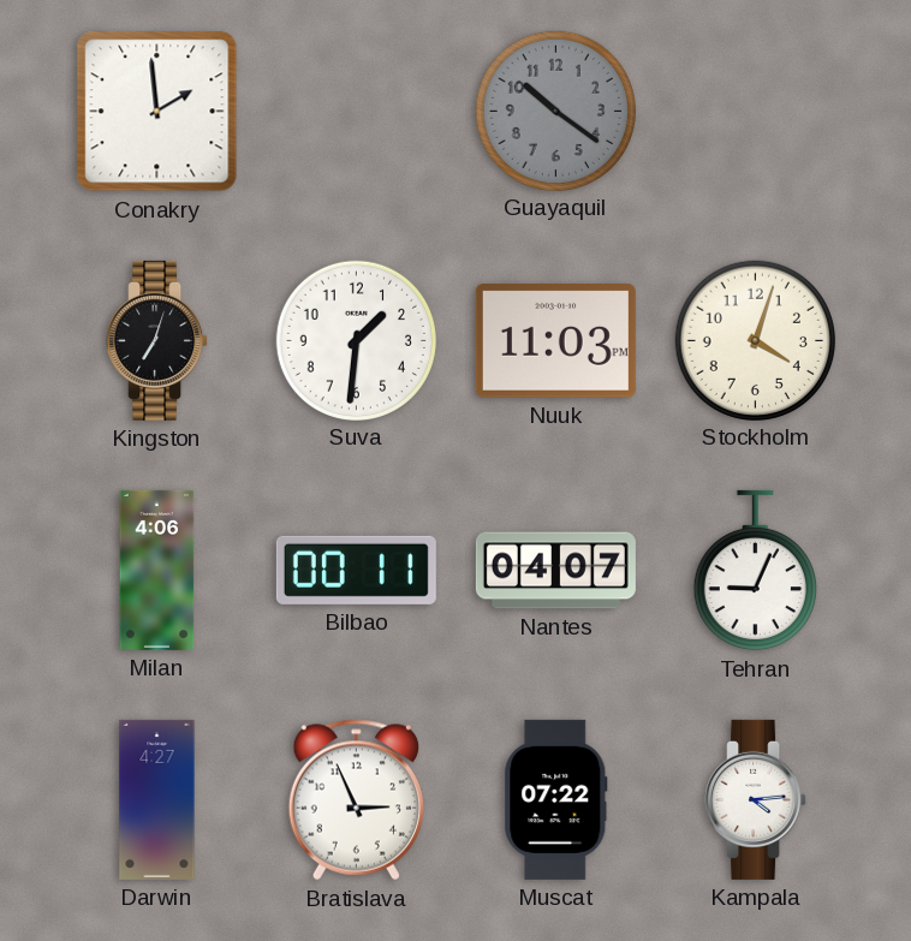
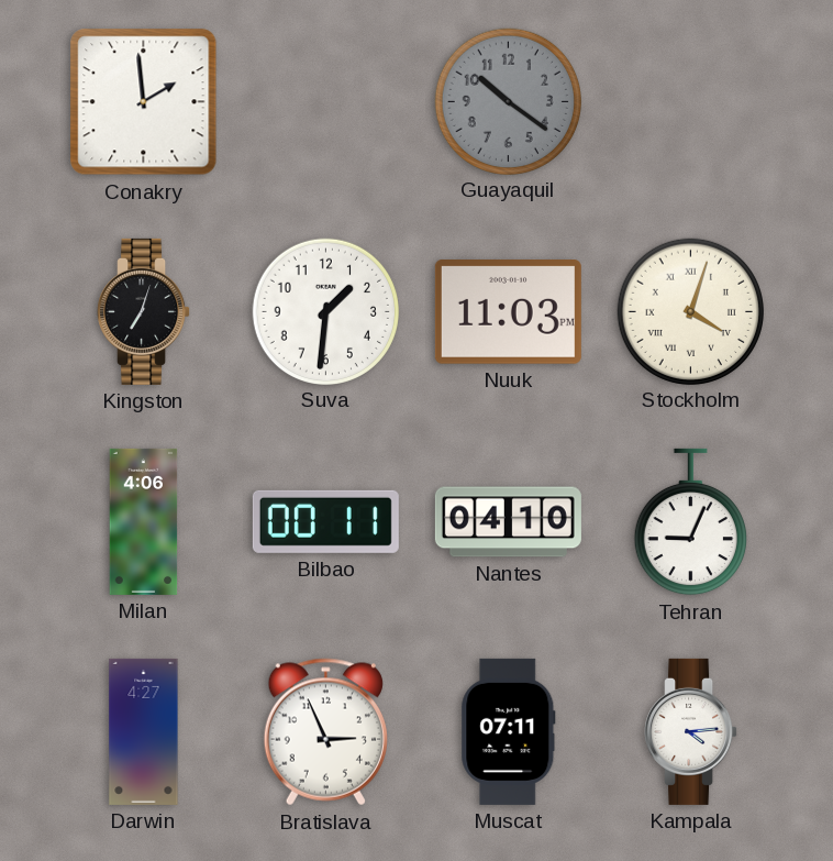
Stockholm numerals: Arabic -> Roman (690, 311)
Nantes: 04:07 -> 04:10 (508, 522)
Muscat: 07:22 -> 07:11 (509, 731)
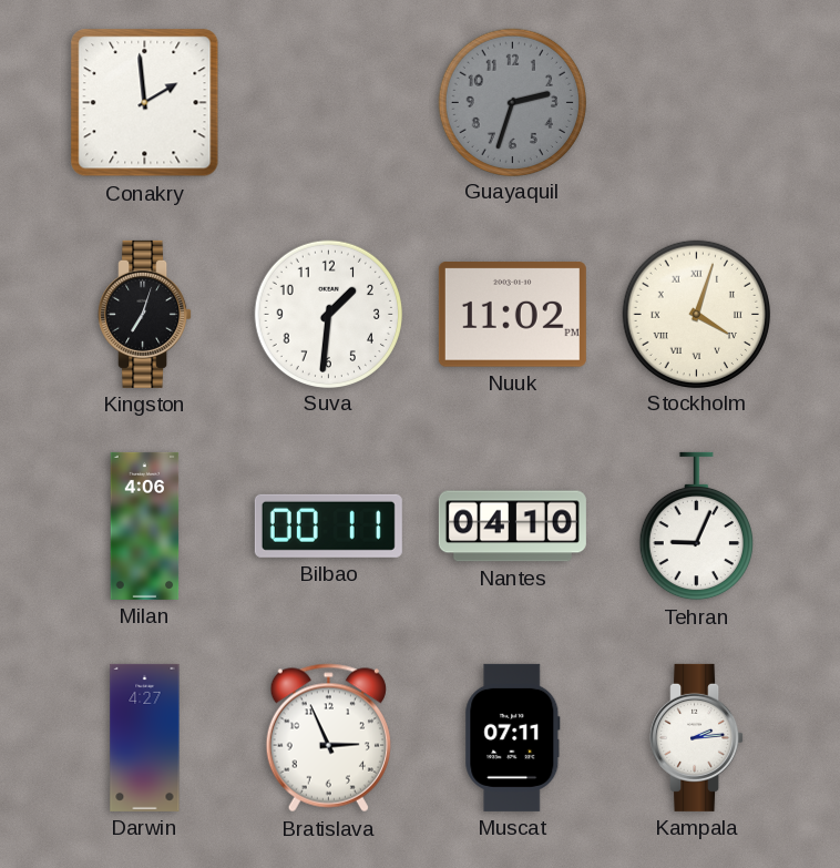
Guayaquil: 10:21 -> 2:33 (512, 102)
Nuuk: 11:03 -> 11:02 (512, 315)
Kampala: 4:14 -> 2:14 (697, 737)
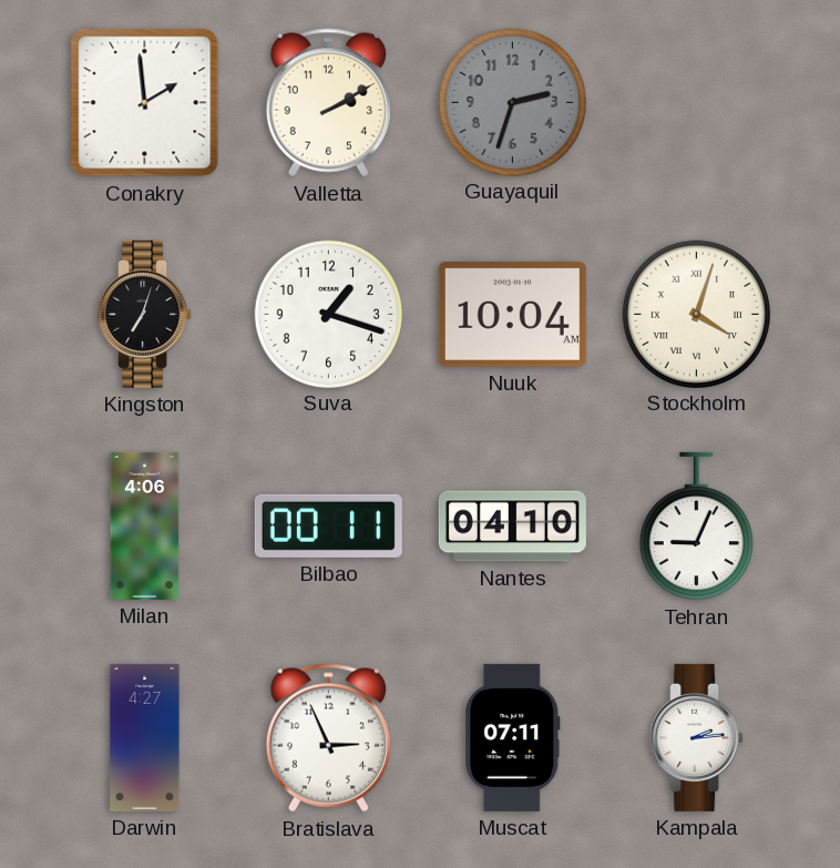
Valletta: none -> 2:10 (328, 103)
Suva: 1:31 -> 1:18 (328, 314)
Nuuk: 11:02 -> 10:04 (512, 315)
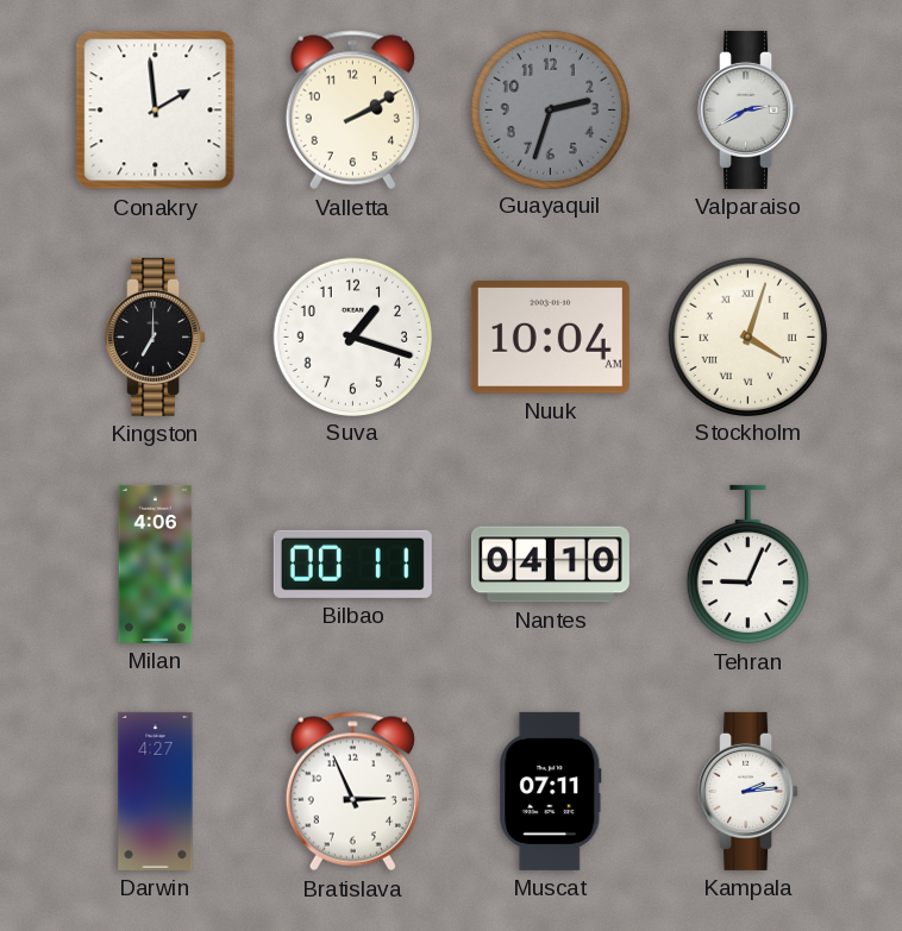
Valparaiso: none -> 2:40 (748, 109)
Kingston: 7:03 -> 7:00 (156, 336)
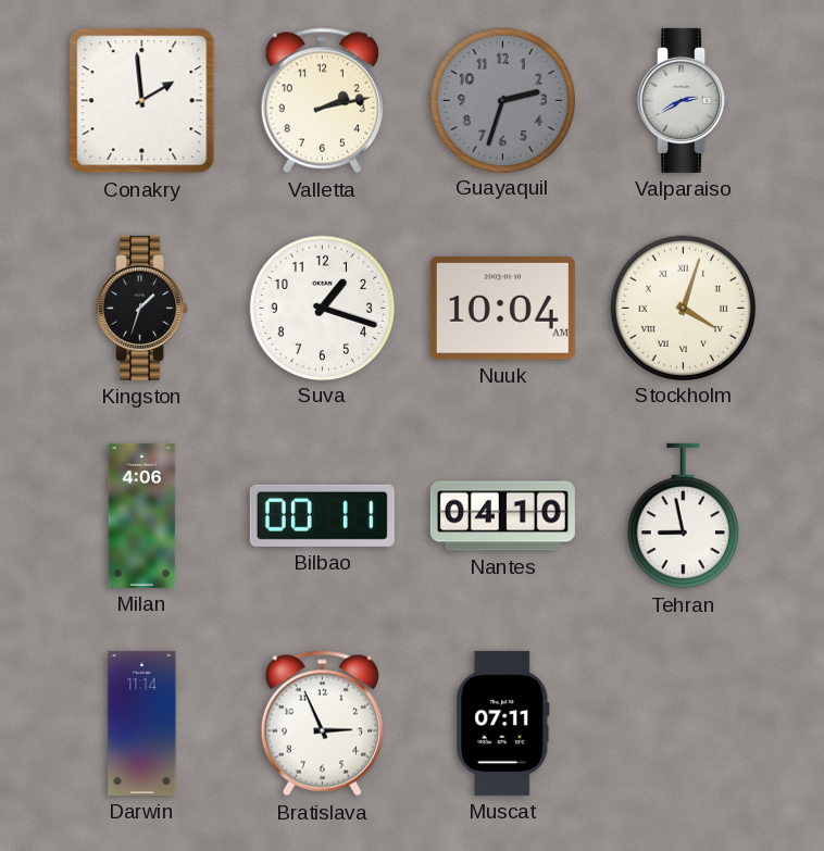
Valletta: 2:10 -> 2:13 (322, 101)
Kingston: 7:00 -> 1:33 (142, 308)
Tehran: 9:04 -> 8:58 (683, 516)
Darwin: 4:27 -> 11:14 (142, 723)
Kampala: 2:14 -> none (748, 791)
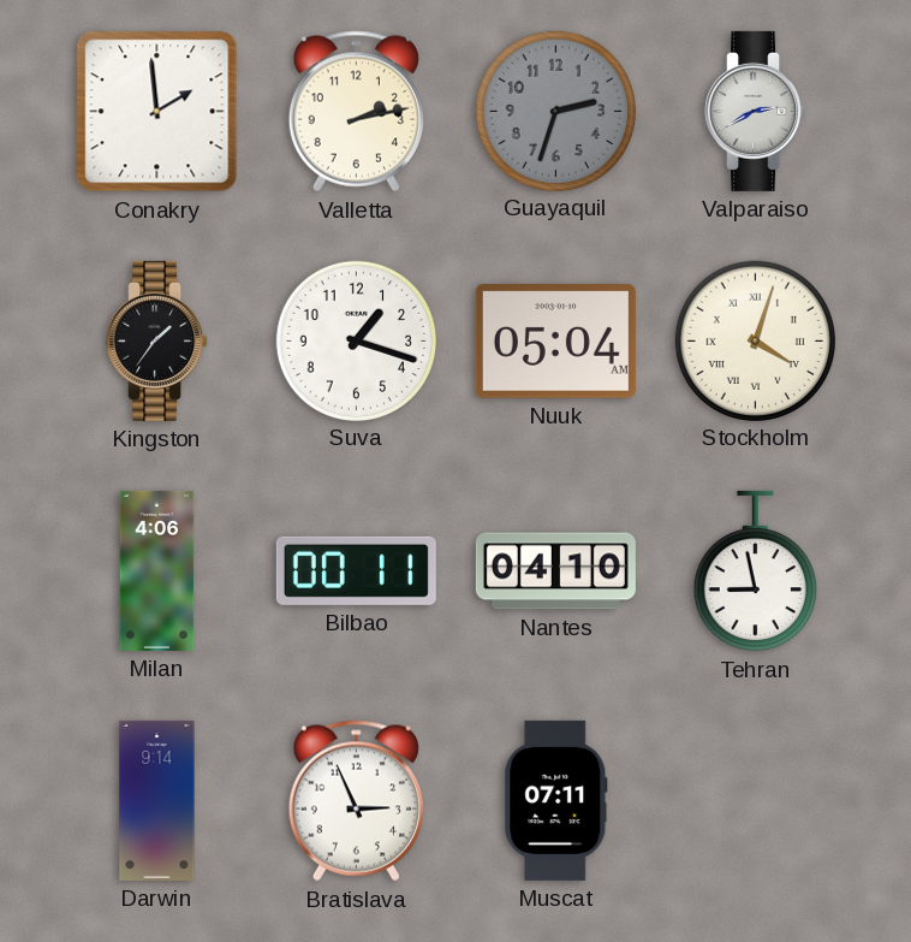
Kingston: 1:33 -> 1:36 (157, 340)
Nuuk: 10:04 -> 05:04 (555, 342)
Darwin: 11:14 -> 9:14 (157, 800)
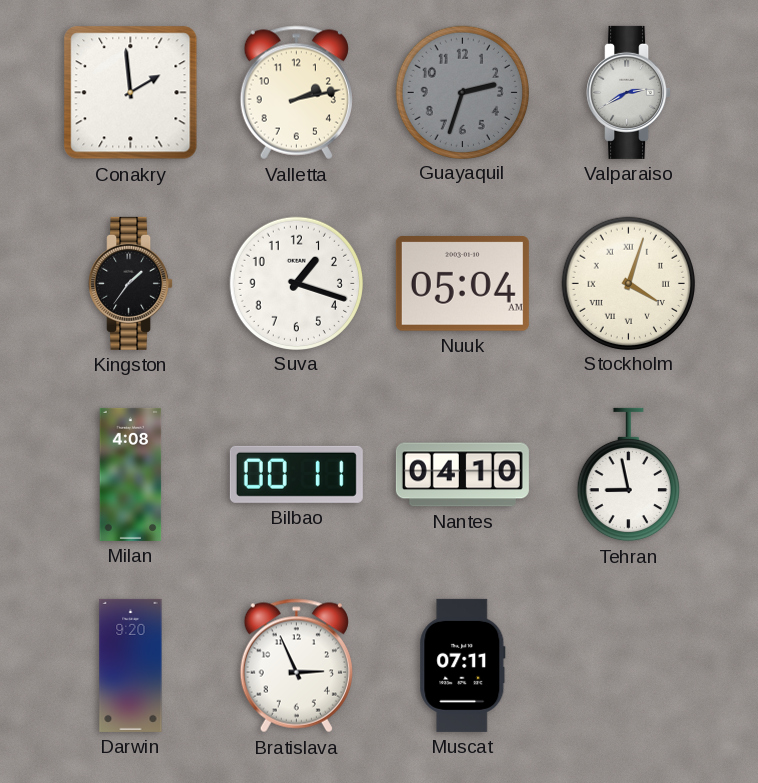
Milan: 4:06 -> 4:08 (131, 474)
Darwin: 9:14 -> 9:20 (131, 665)
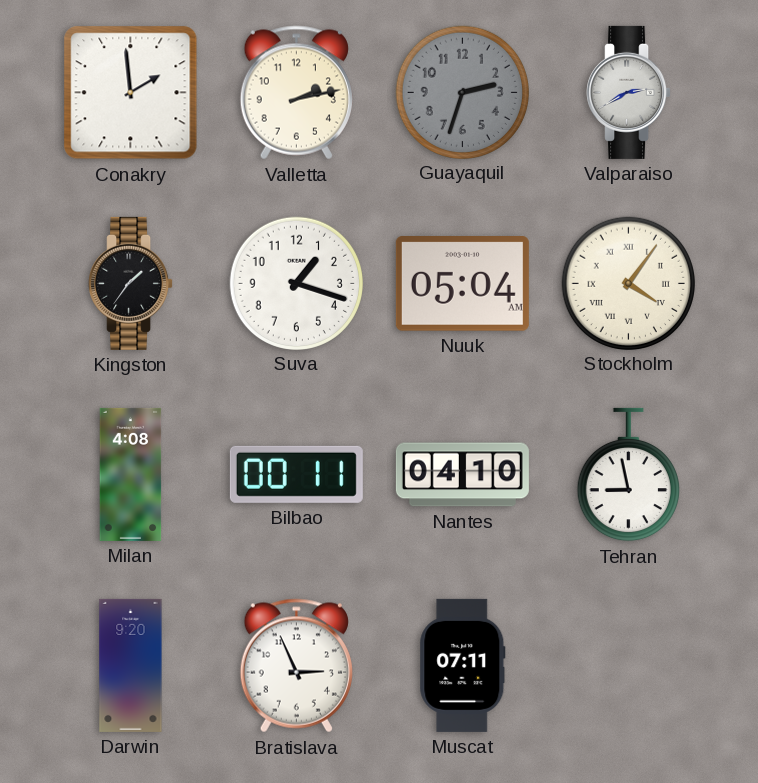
Stockholm: 4:03 -> 4:06 (628, 283)
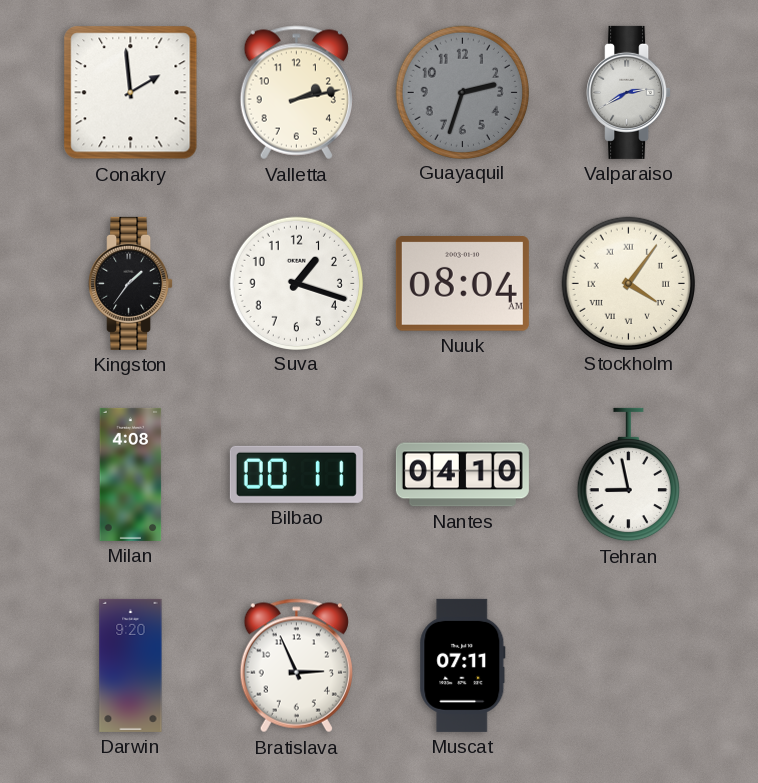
Nuuk: 05:04 -> 08:04 (462, 284)
